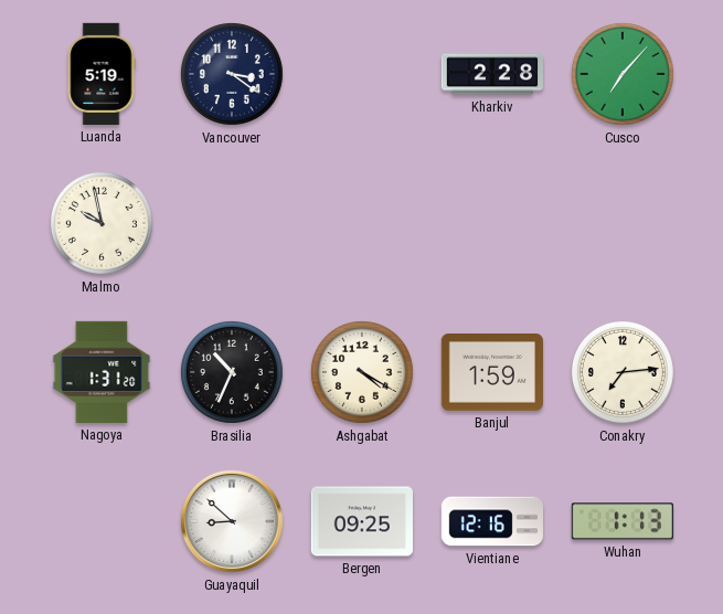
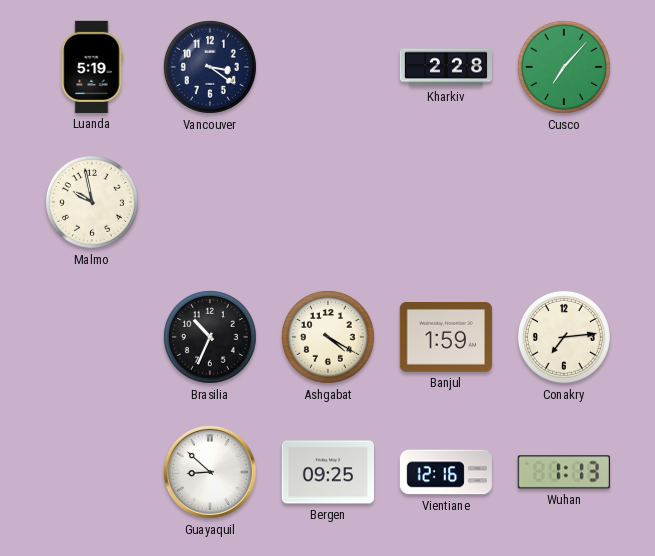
Nagoya: 1:31 -> none (102, 372)
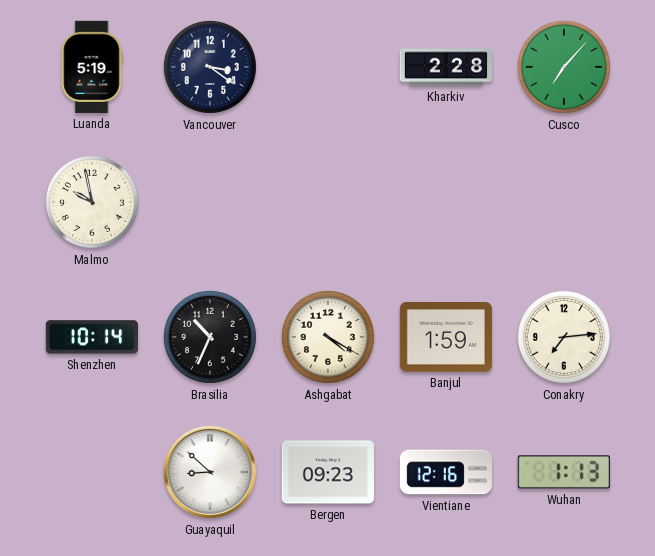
Shenzhen: none -> 10:14 (92, 337)
Bergen: 09:25 -> 09:23 (328, 472)
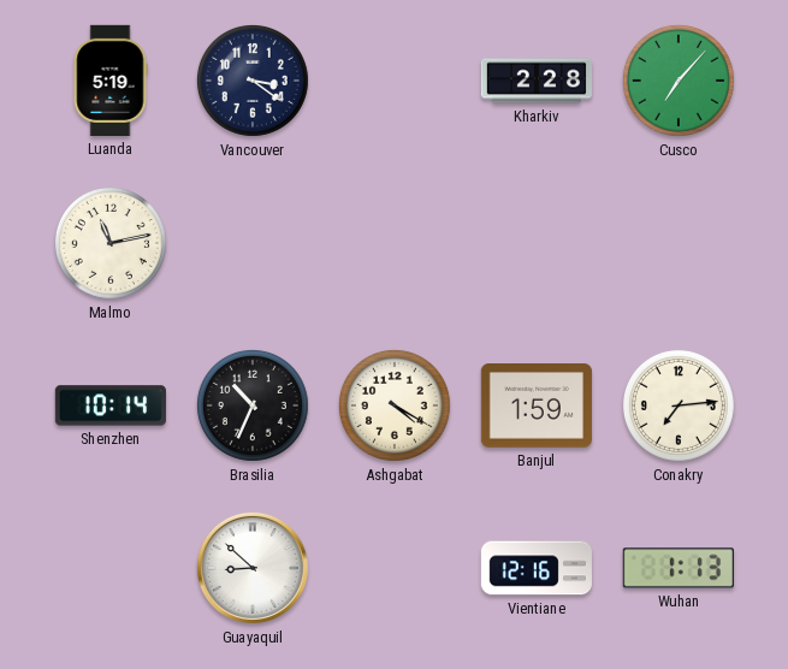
Malmo: 9:58 -> 11:13 (111, 243)
Bergen: 09:23 -> none (328, 472)
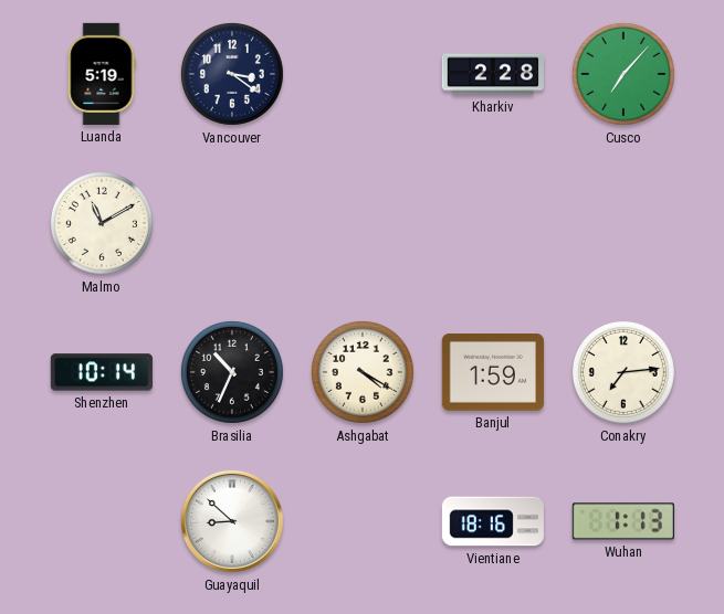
Malmo: 11:13 -> 11:10 (102, 223)
Vientiane: 12:16 -> 18:16 (493, 521)
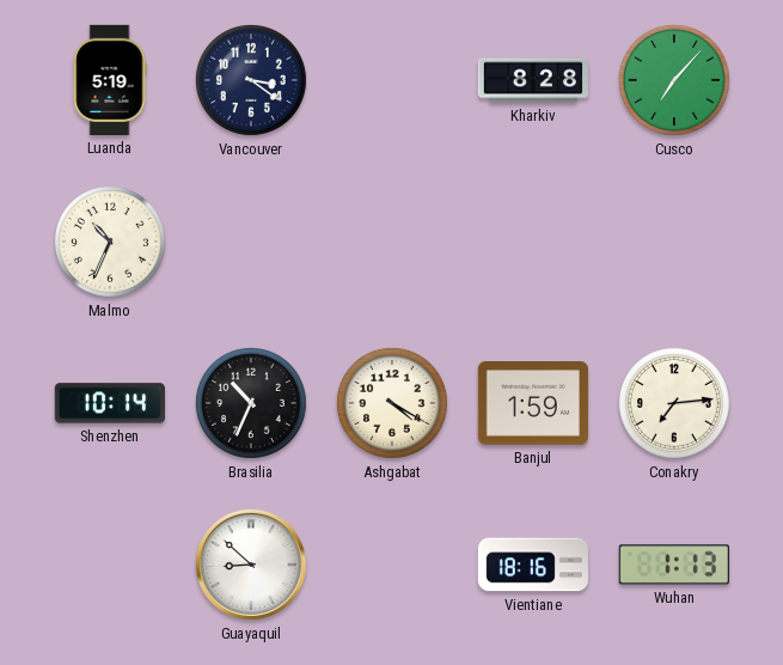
Kharkiv: 2:28 -> 8:28 (532, 80)
Malmo: 11:10 -> 10:34 (110, 242)
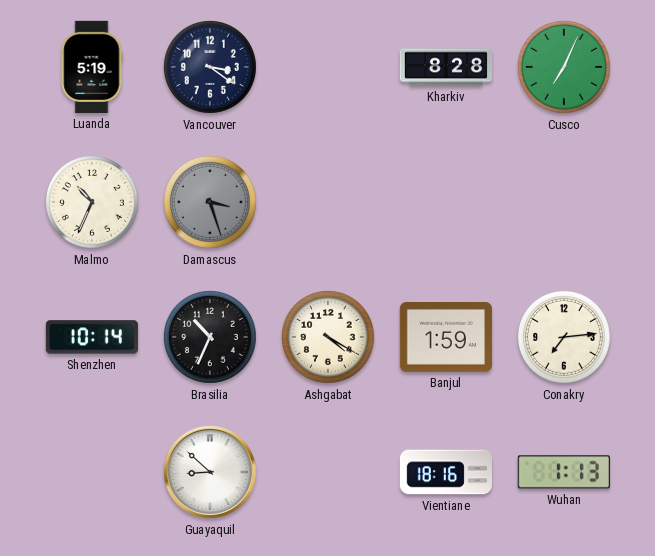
Cusco: 7:07 -> 7:04 (564, 67)
Damascus: none -> 3:27 (210, 202)
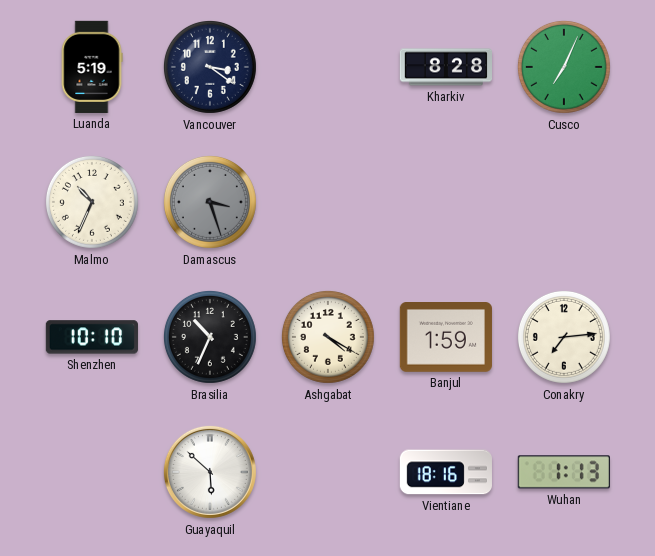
Shenzhen: 10:14 -> 10:10 (92, 337)
Guayaquil: 8:52 -> 5:52 (210, 472)
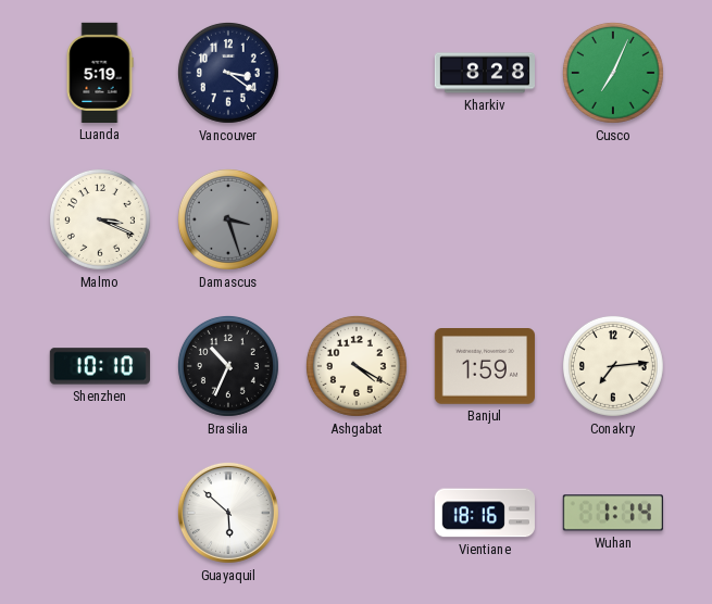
Malmo: 10:34 -> 3:19 (100, 219)
Wuhan: 1:13 -> 1:14 (613, 513)
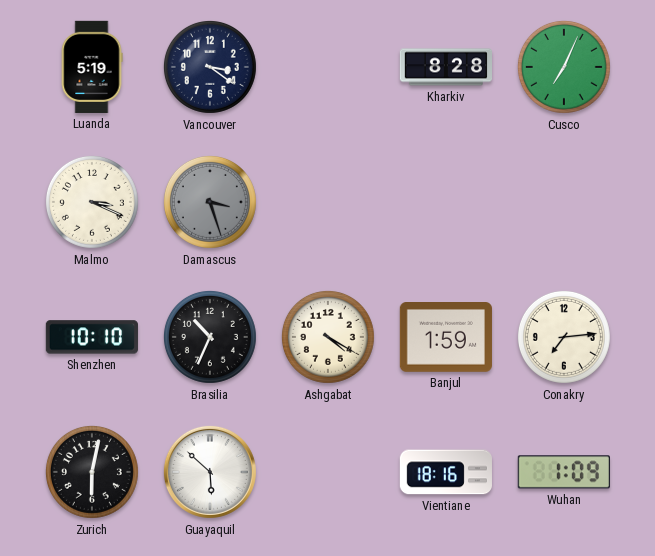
Zurich: none -> 6:02 (92, 472)
Wuhan: 1:14 -> 1:09 (564, 472)
